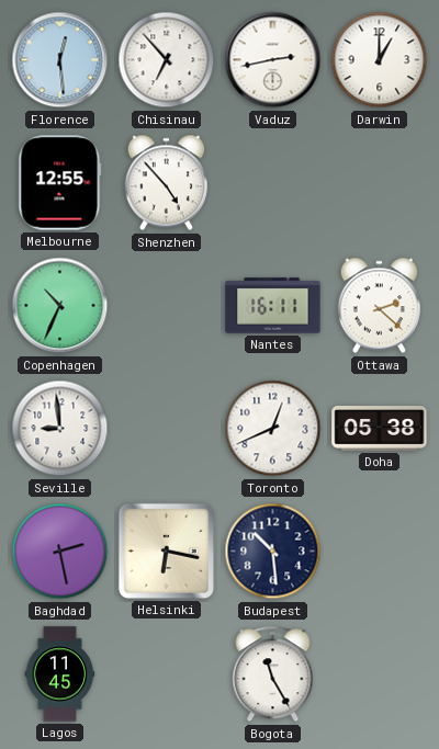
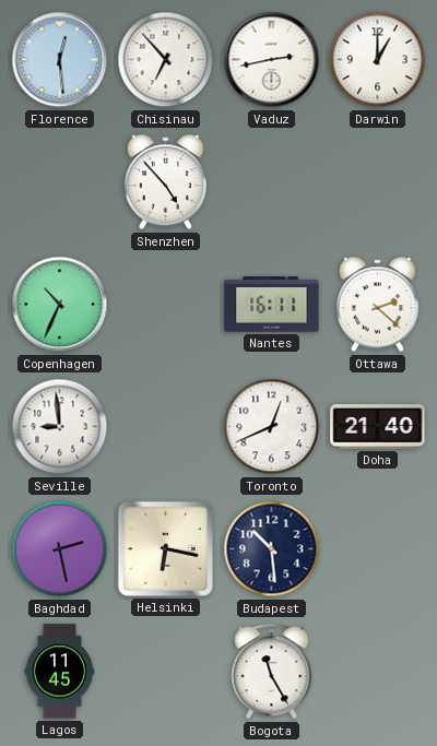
Melbourne: 12:55 -> none (60, 183)
Doha: 05:38 -> 21:40 (378, 427)
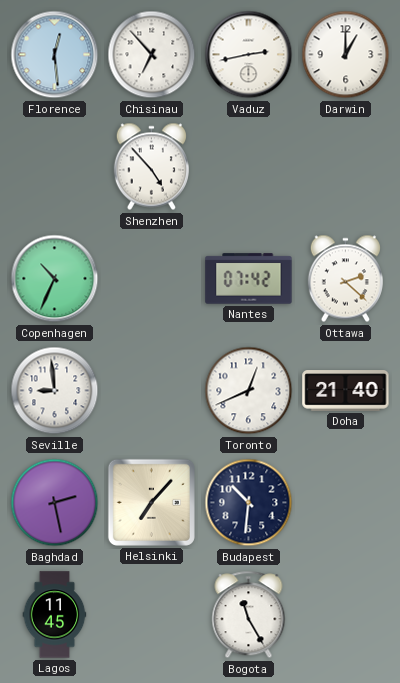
Nantes: 16:11 -> 07:42 (249, 279)
Helsinki: 6:17 -> 7:07 (151, 502)
Budapest: 10:29 -> 10:31 (249, 503)
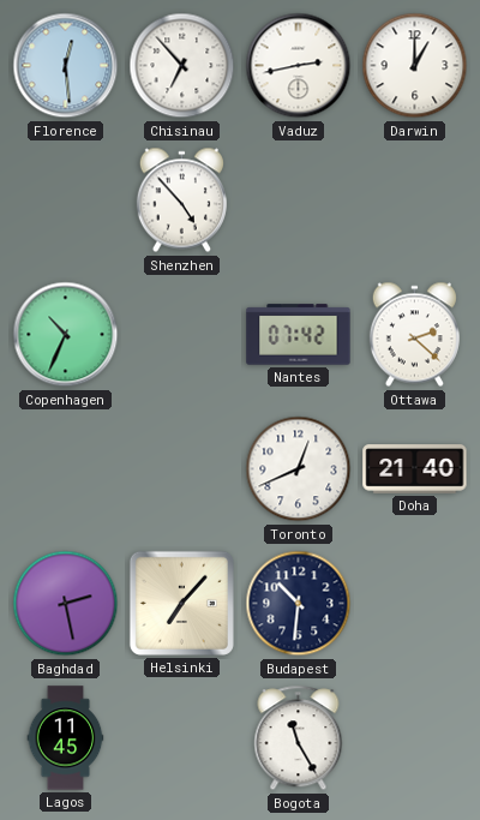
Seville: 8:59 -> none (55, 391)
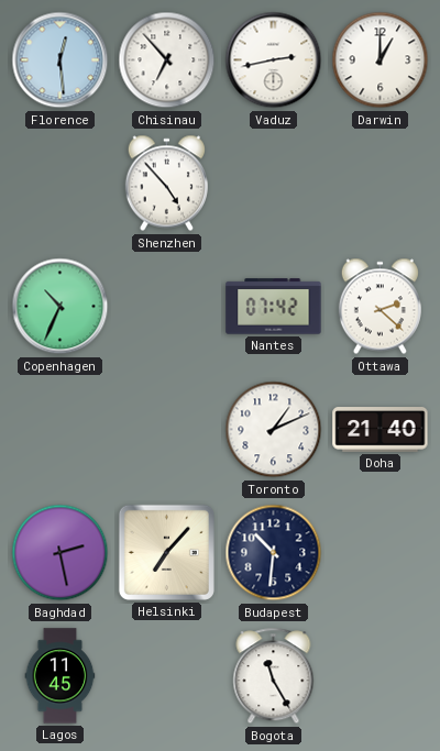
Toronto: 12:41 -> 1:11 (274, 430)
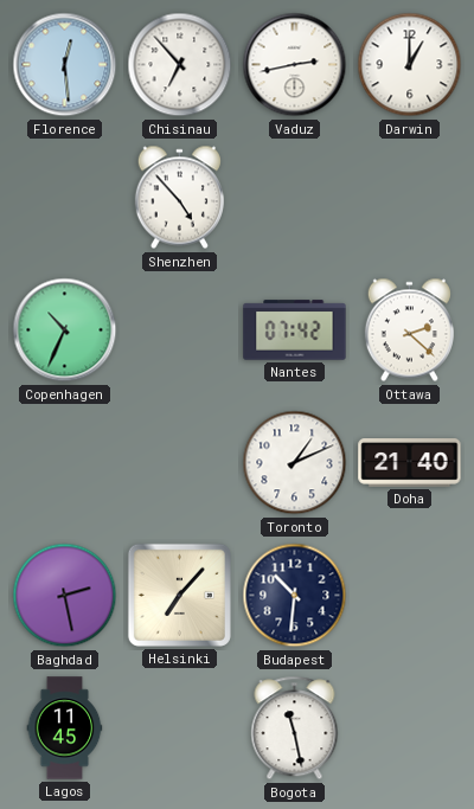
Bogota: 11:25 -> 11:28 (295, 728)
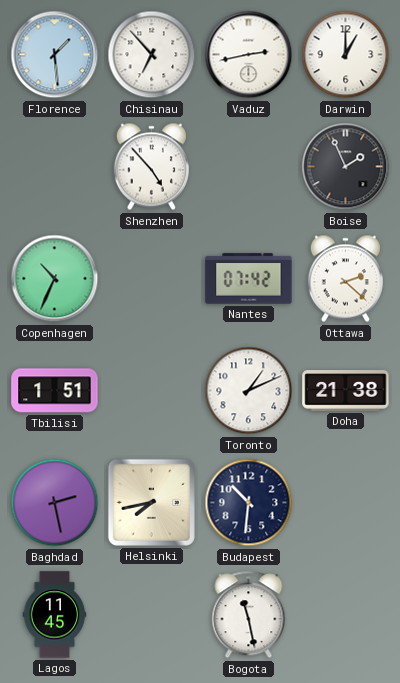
Florence: 12:29 -> 1:29 (55, 55)
Boise: none -> 1:56 (346, 167)
Tbilisi: none -> 1:51 (55, 391)
Doha: 21:40 -> 21:38 (346, 391)
Helsinki: 7:07 -> 7:43 (151, 502)
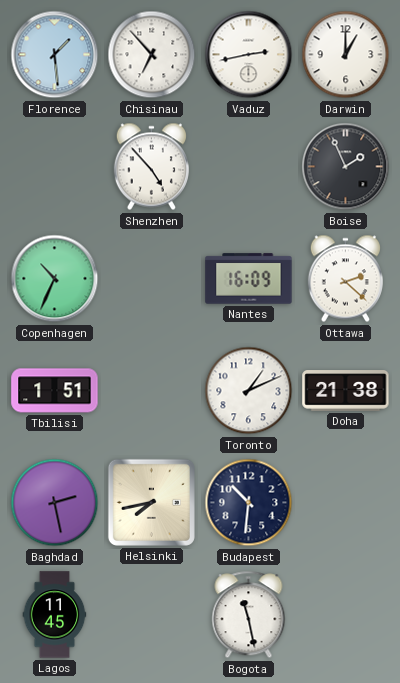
Nantes: 07:42 -> 16:09 (249, 279)
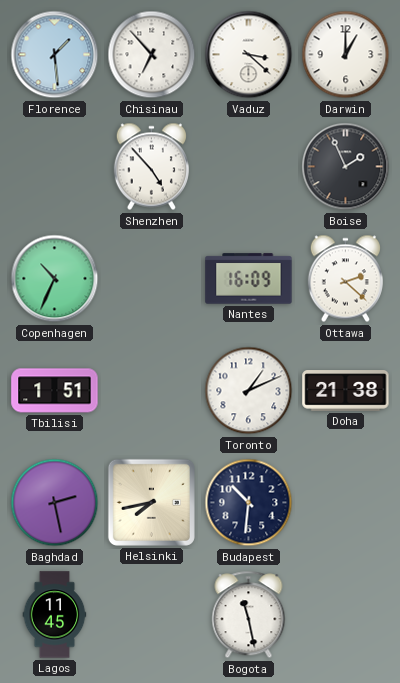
Vaduz: 2:43 -> 3:22 (249, 55)
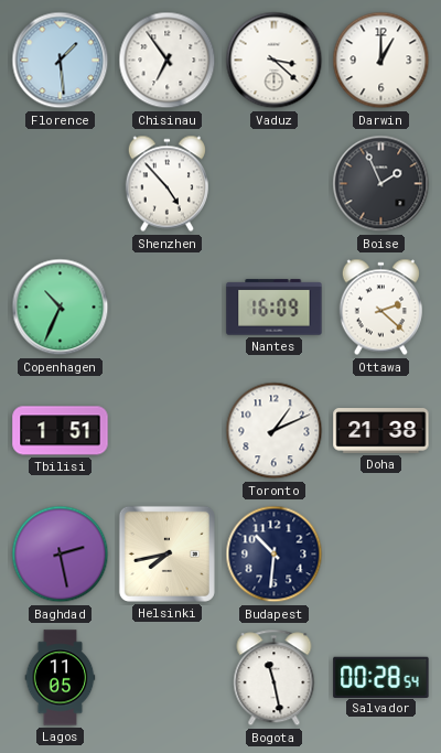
Chisinau: 6:53 -> 6:54 (168, 61)
Lagos: 11:45 -> 11:05 (61, 678)
Salvador: none -> 00:28 (381, 677)
